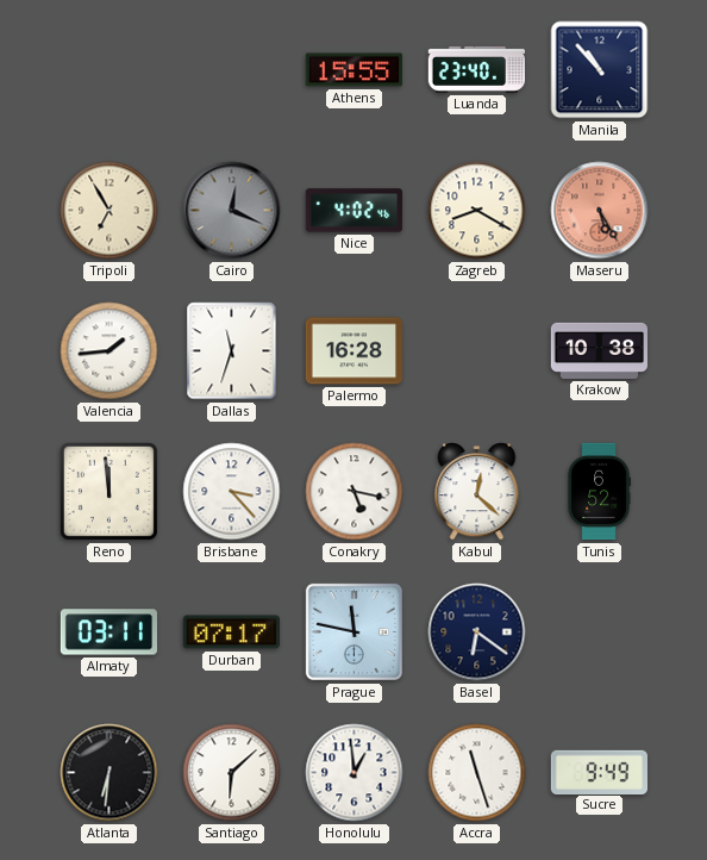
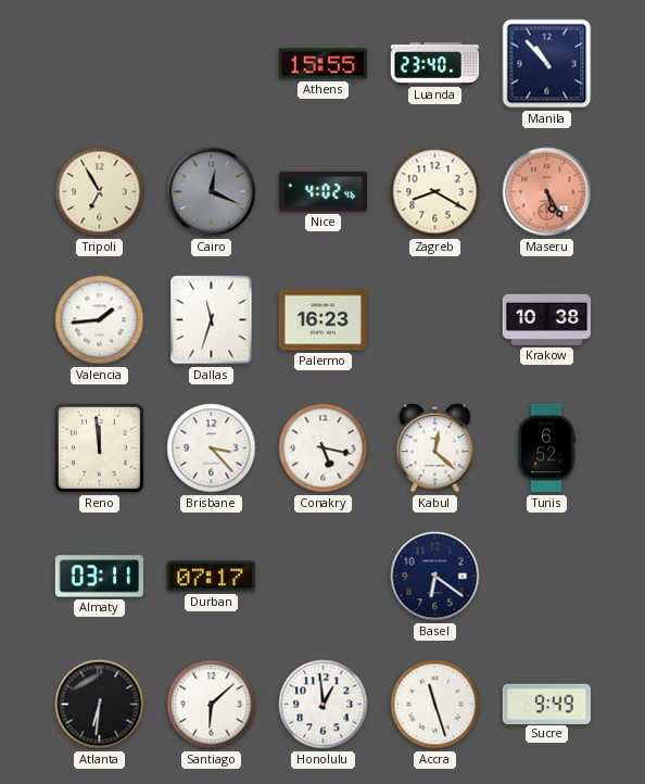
Palermo: 16:28 -> 16:23 (324, 320)
Prague: 11:47 -> none (353, 631)
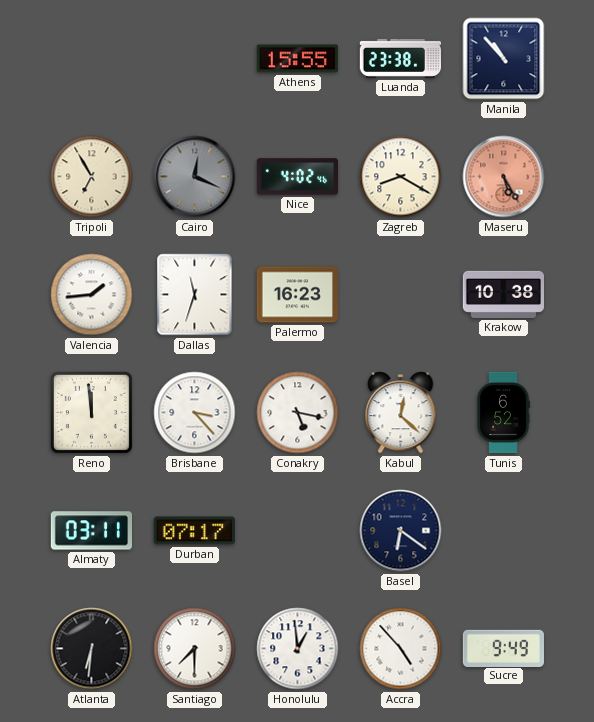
Luanda: 23:40 -> 23:38 (401, 58)
Santiago: 6:08 -> 7:30 (195, 649)
Accra: 11:27 -> 4:53 (401, 649)
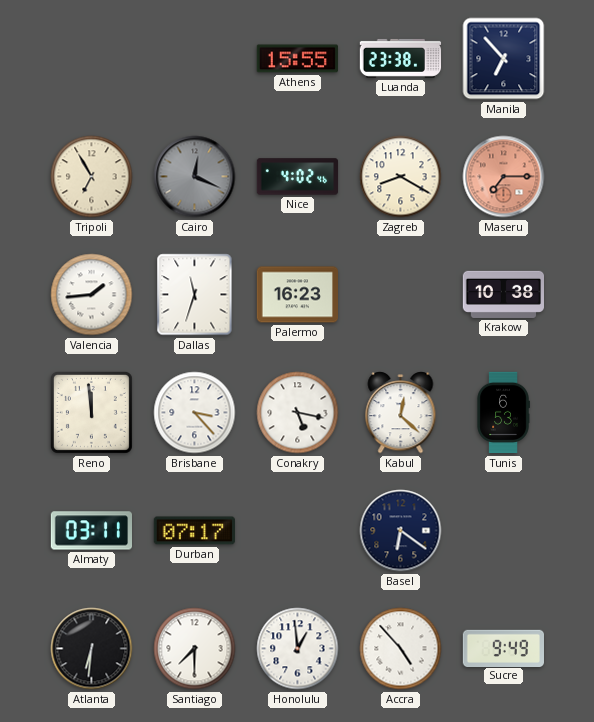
Manila: 10:53 -> 6:53 (504, 59)
Maseru: 5:25 -> 7:15 (504, 177)
Tunis: 6:52 -> 6:53 (503, 413)
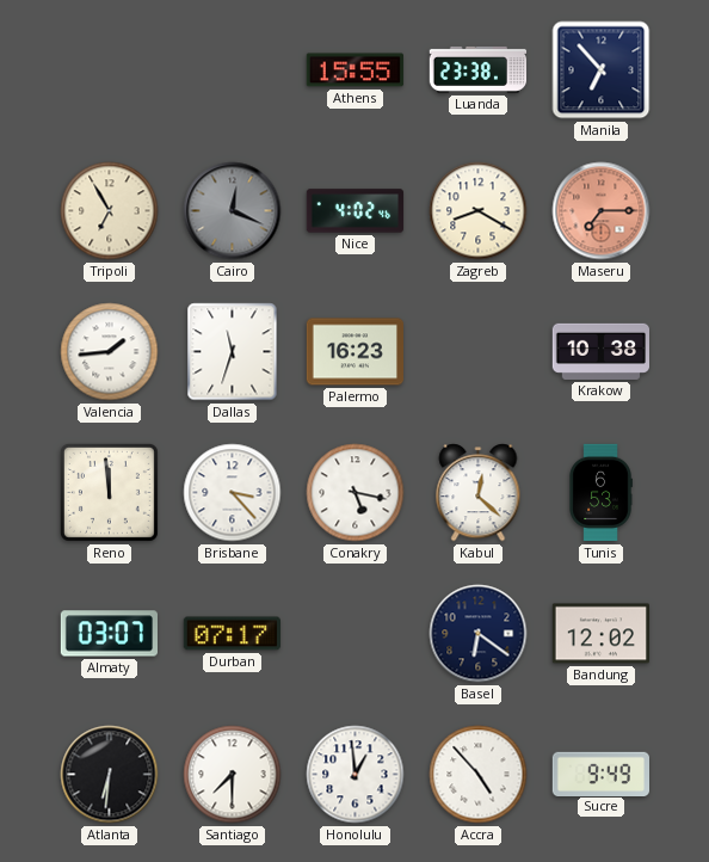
Almaty: 03:11 -> 03:07 (109, 634)
Bandung: none -> 12:02 (600, 634)
